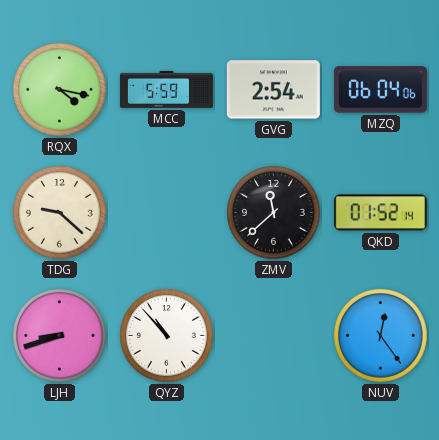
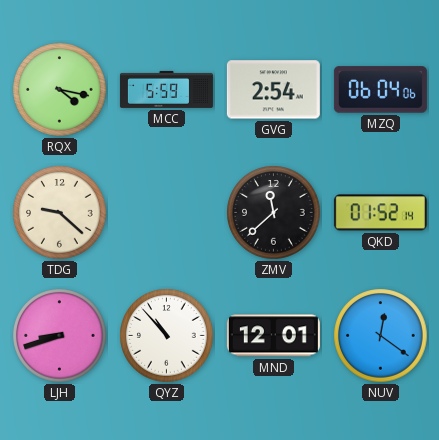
MND: none -> 12:01 (273, 336)
NUV: 12:24 -> 12:21 (381, 336)
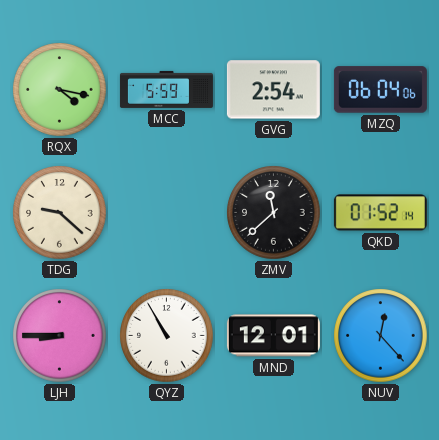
LJH: 8:42 -> 8:45 (60, 336)
QYZ: 10:53 -> 10:55 (167, 336)
NUV: 12:21 -> 12:23 (381, 336)
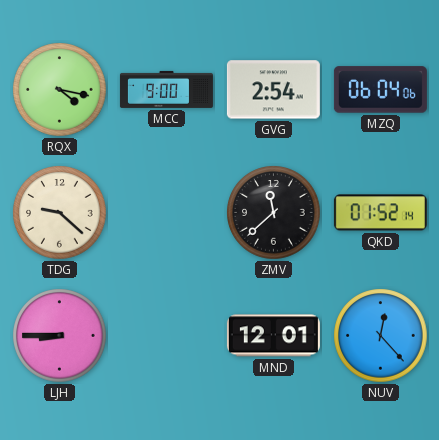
MCC: 5:59 -> 9:00 (166, 89)
QYZ: 10:55 -> none (167, 336)
